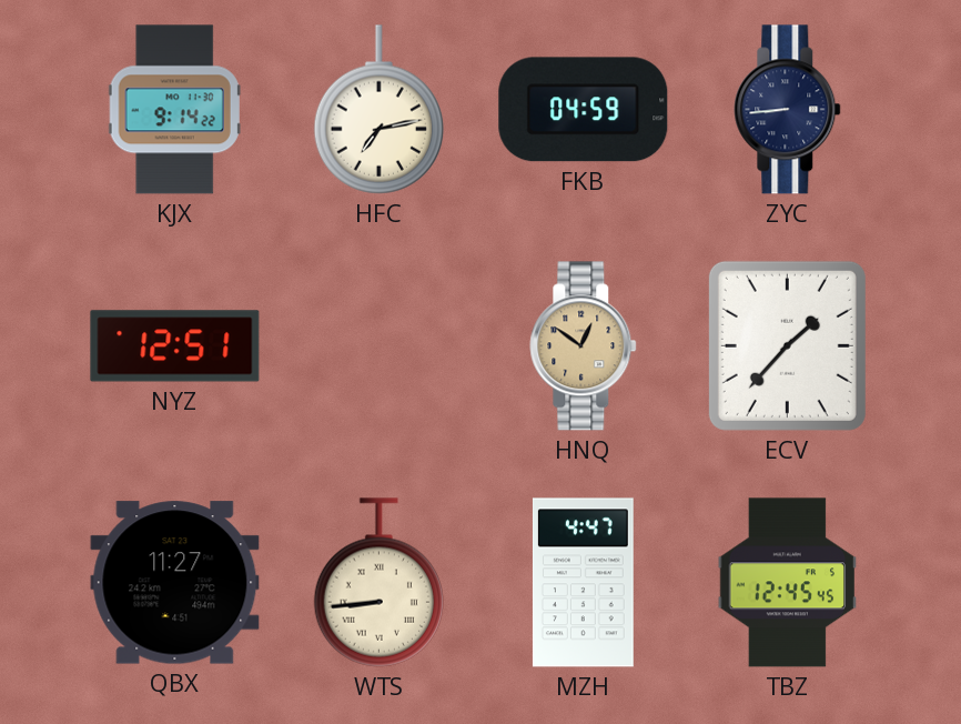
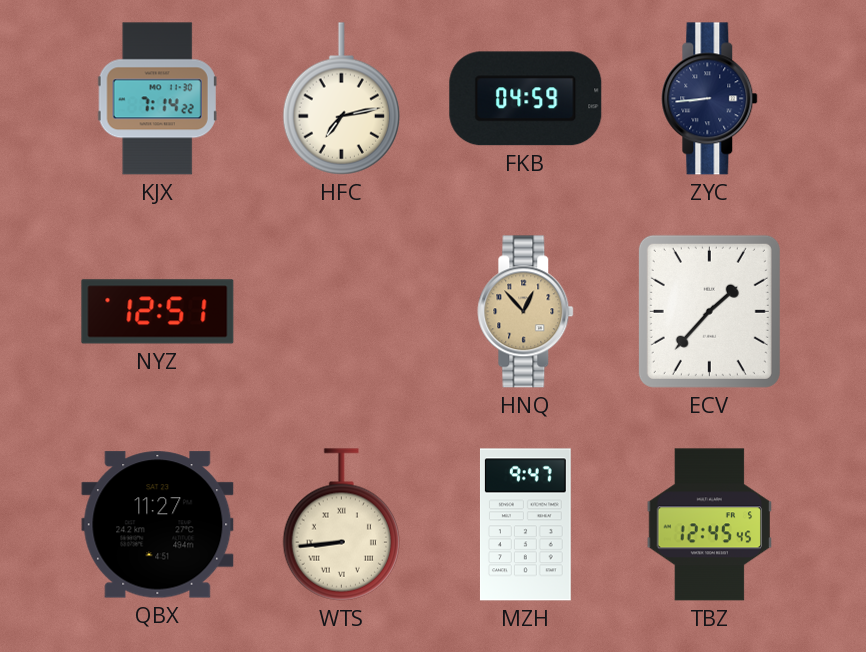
KJX: 9:14 -> 7:14 (157, 99)
HNQ: 12:51 -> 12:53 (526, 312)
MZH: 4:47 -> 9:47 (525, 525)
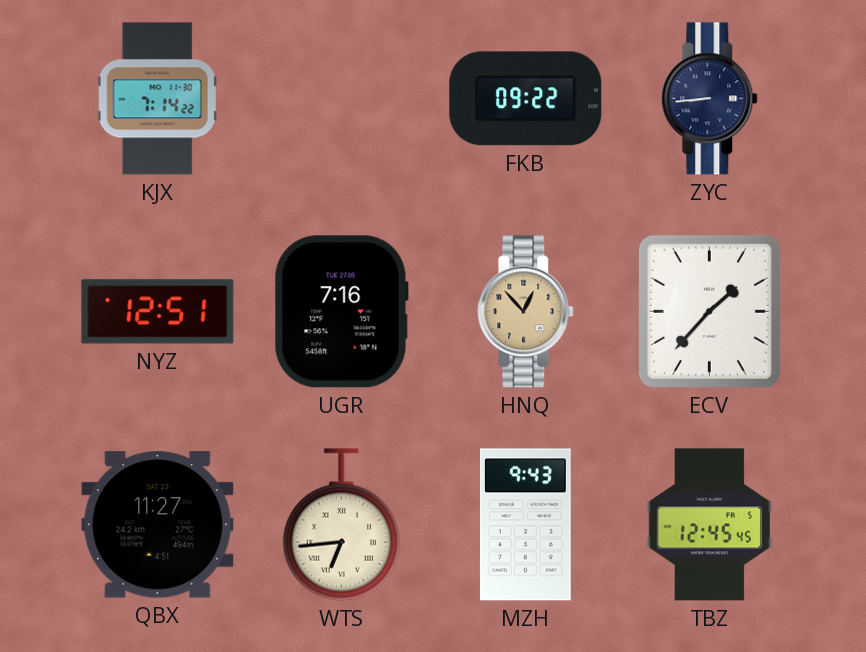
HFC: 7:13 -> none (341, 99)
FKB: 04:59 -> 09:22 (526, 99)
UGR: none -> 7:16 (341, 312)
WTS: 8:44 -> 6:44 (341, 525)
MZH: 9:47 -> 9:43 (525, 525)
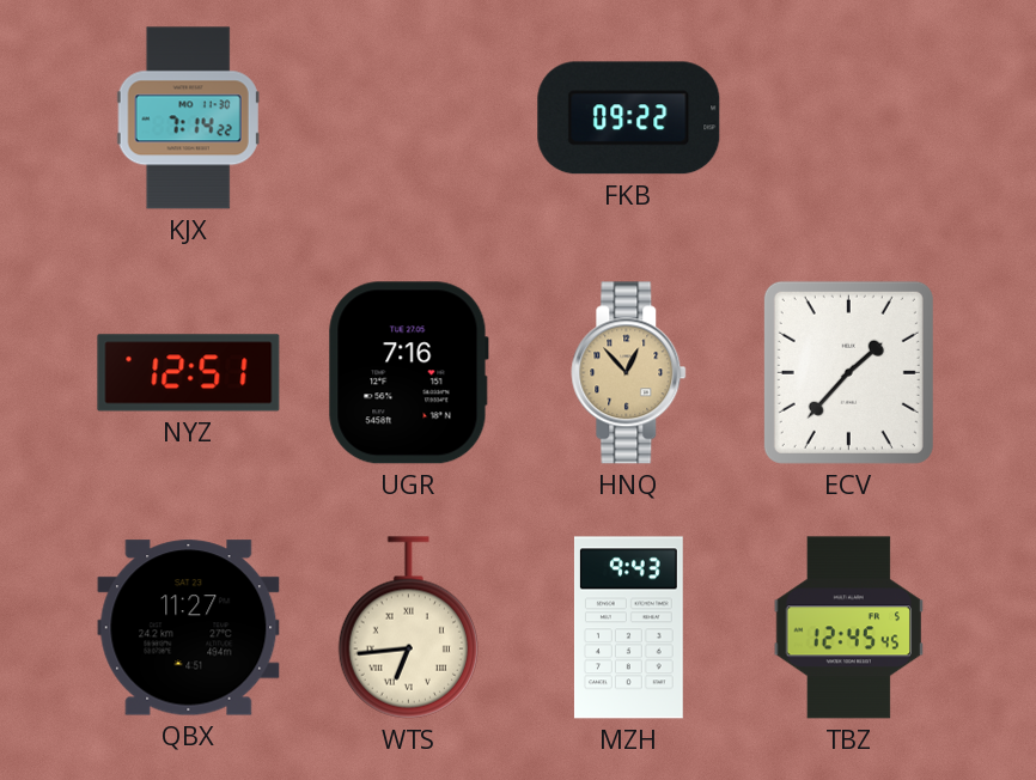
ZYC: 8:44 -> none (710, 99)
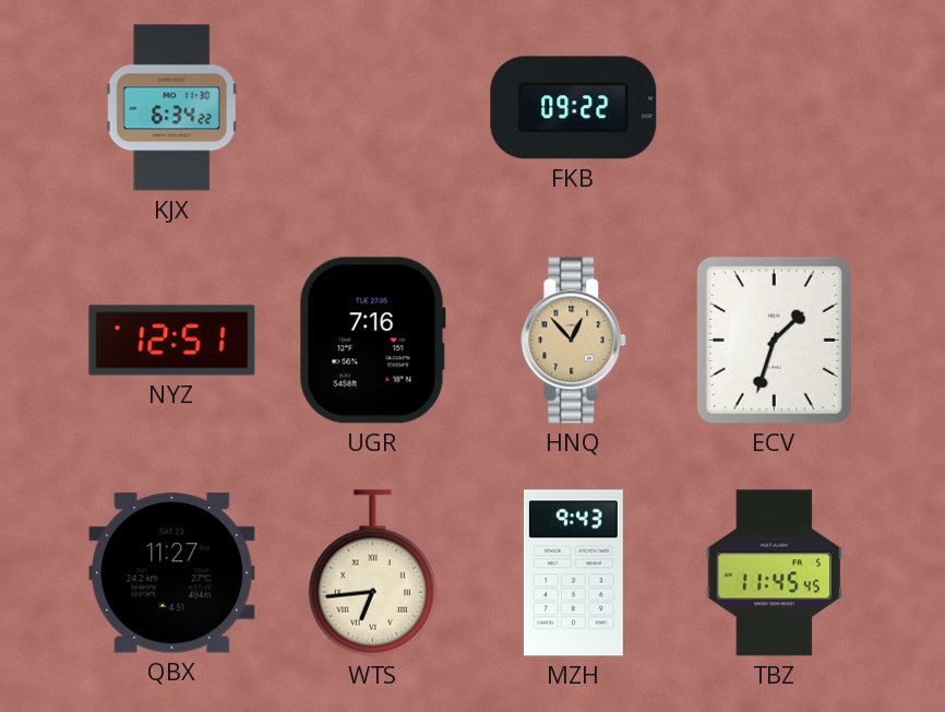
KJX: 7:14 -> 6:34 (171, 108)
ECV: 1:37 -> 1:33 (774, 340)
TBZ: 12:45 -> 11:45 (774, 573)
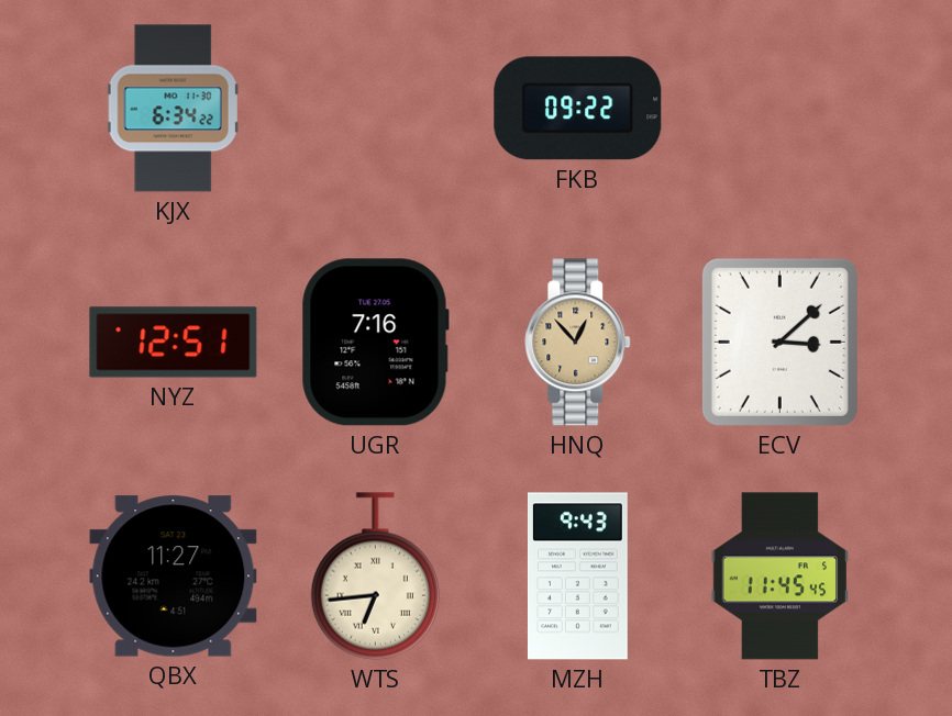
ECV: 1:33 -> 3:08 (779, 342)
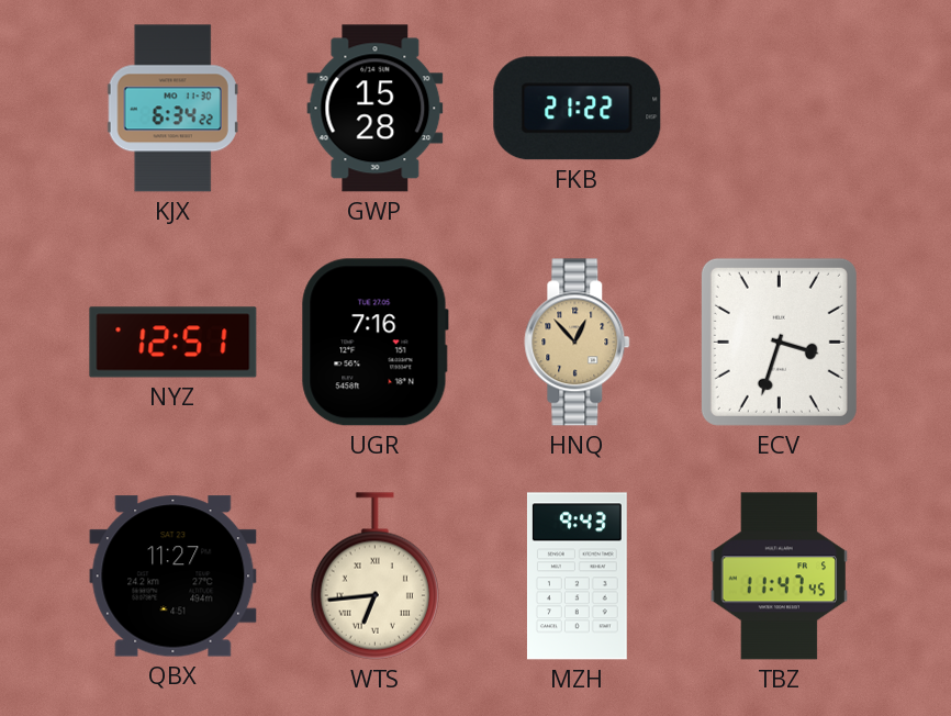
GWP: none -> 15:28 (376, 109)
FKB: 09:22 -> 21:22 (578, 109)
ECV: 3:08 -> 3:33 (779, 342)
TBZ: 11:45 -> 11:47 (779, 577)
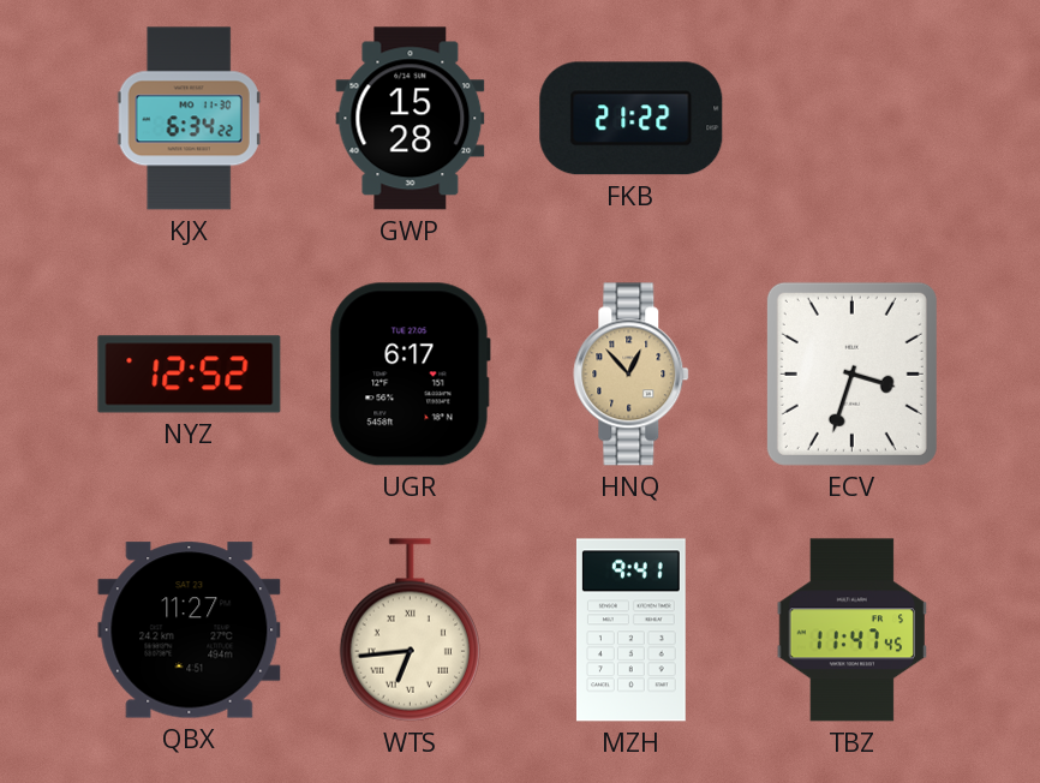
NYZ: 12:51 -> 12:52 (190, 375)
UGR: 7:16 -> 6:17 (410, 375)
MZH: 9:43 -> 9:41 (630, 630)
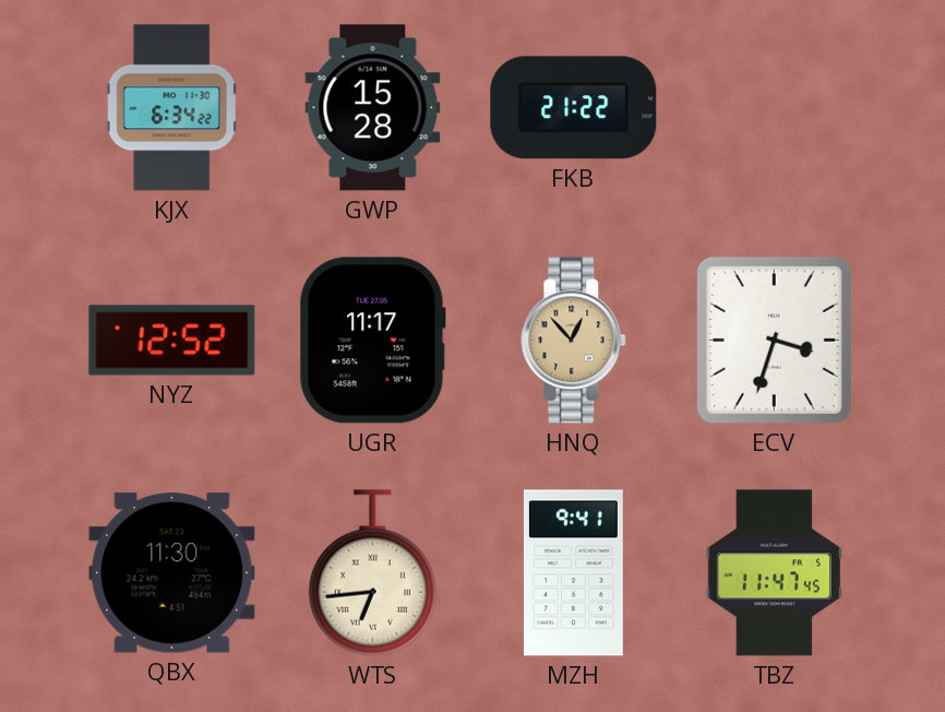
UGR: 6:17 -> 11:17 (372, 341)
QBX: 11:27 -> 11:30 (172, 573)
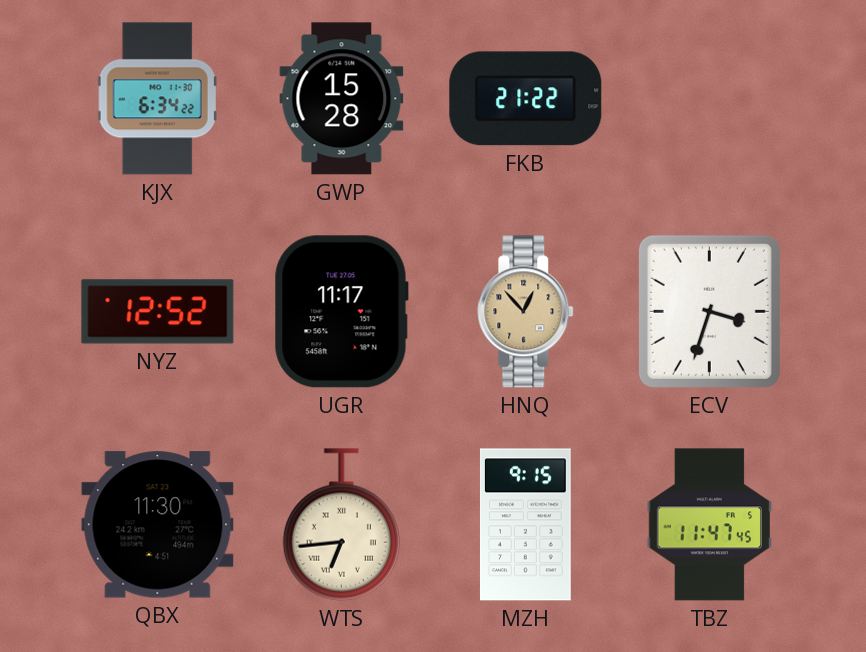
MZH: 9:41 -> 9:15 (525, 525)
